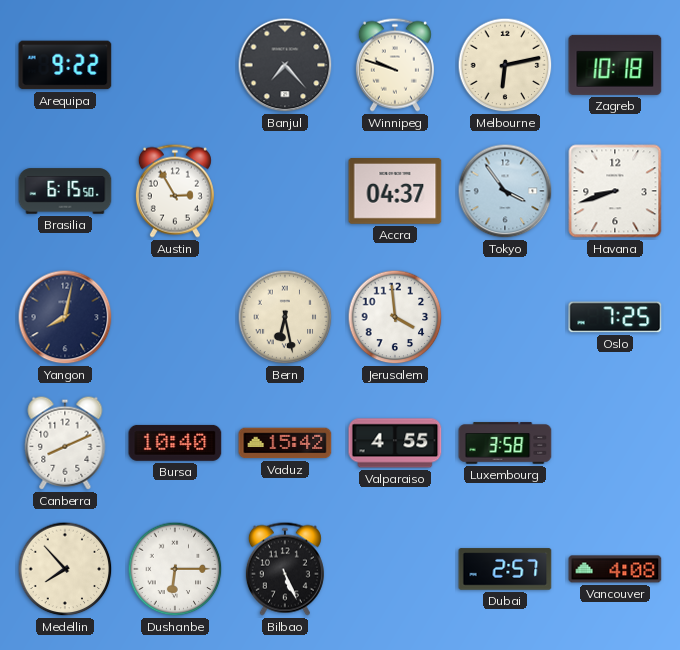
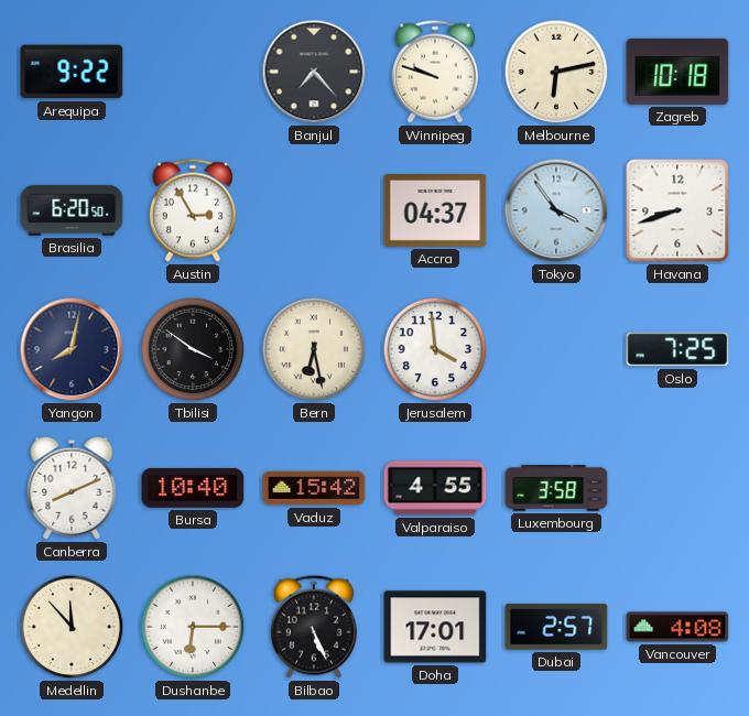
Brasilia: 6:15 -> 6:20 (72, 210)
Tbilisi: none -> 3:51 (193, 349)
Medellin: 7:53 -> 11:53 (72, 627)
Doha: none -> 17:01 (435, 627)
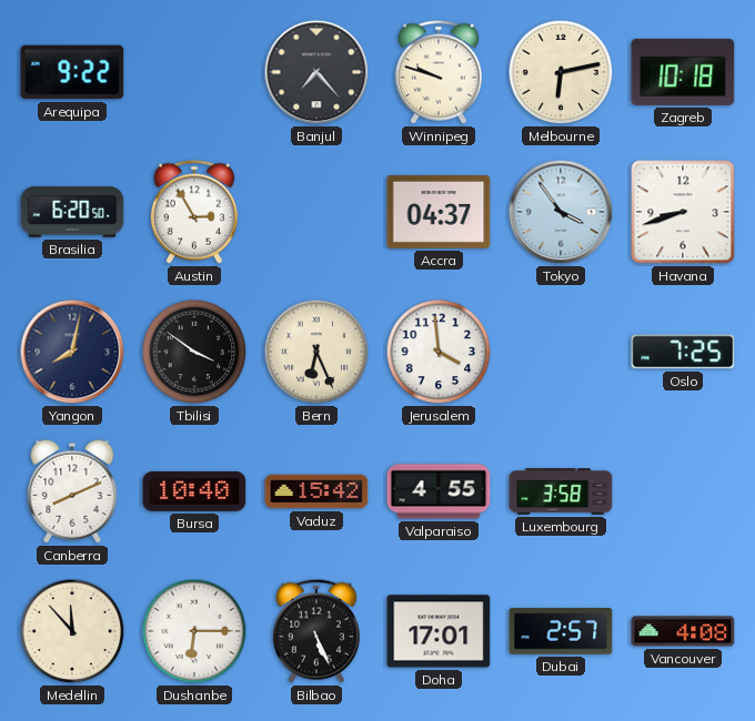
Bern: 6:28 -> 6:26 (316, 352)
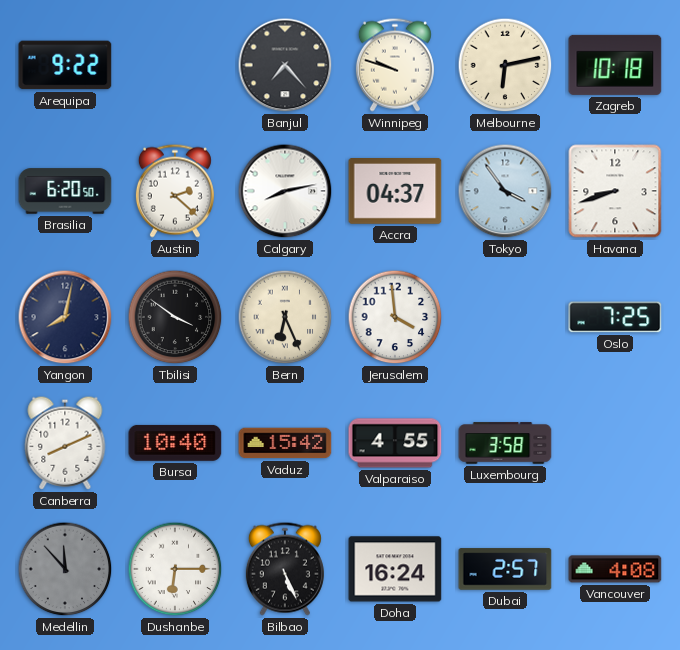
Austin: 2:55 -> 2:22 (175, 191)
Calgary: none -> 8:13 (285, 191)
Medellin dial: cream -> grey (65, 569)
Doha: 17:01 -> 16:24 (395, 569)
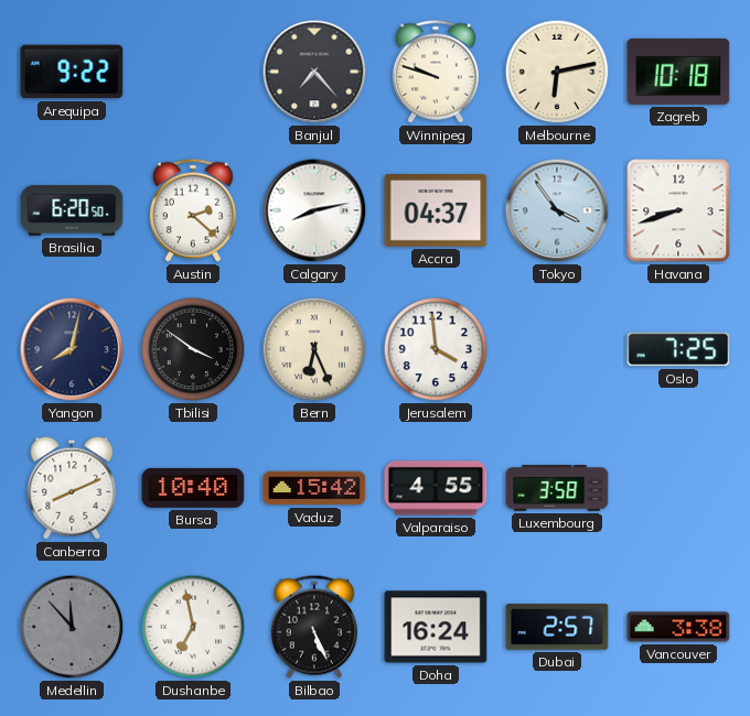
Dushanbe: 6:15 -> 6:58 (193, 627)
Vancouver: 4:08 -> 3:38 (678, 627)
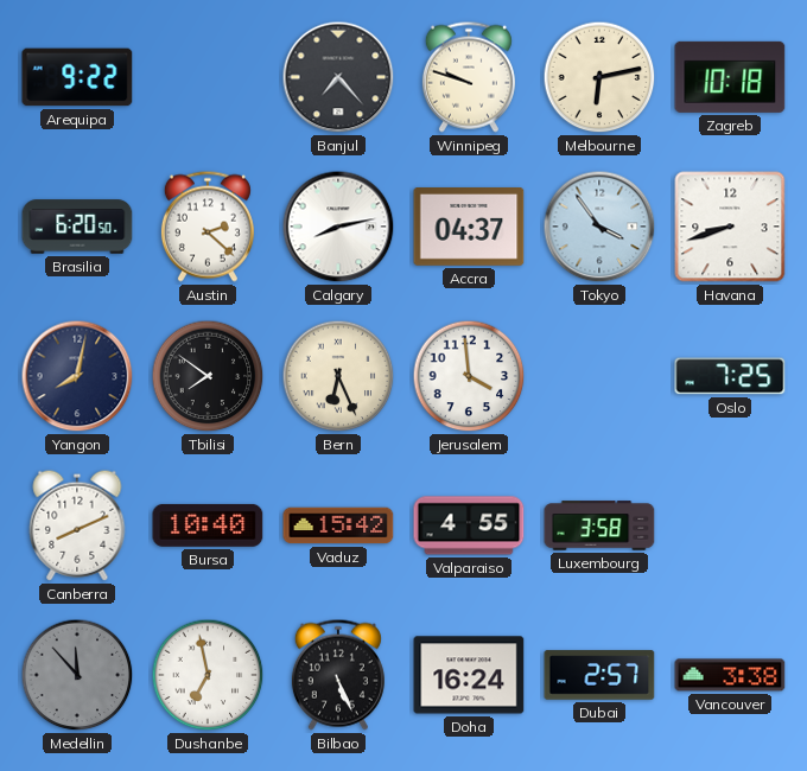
Tbilisi: 3:51 -> 7:51 (208, 376)
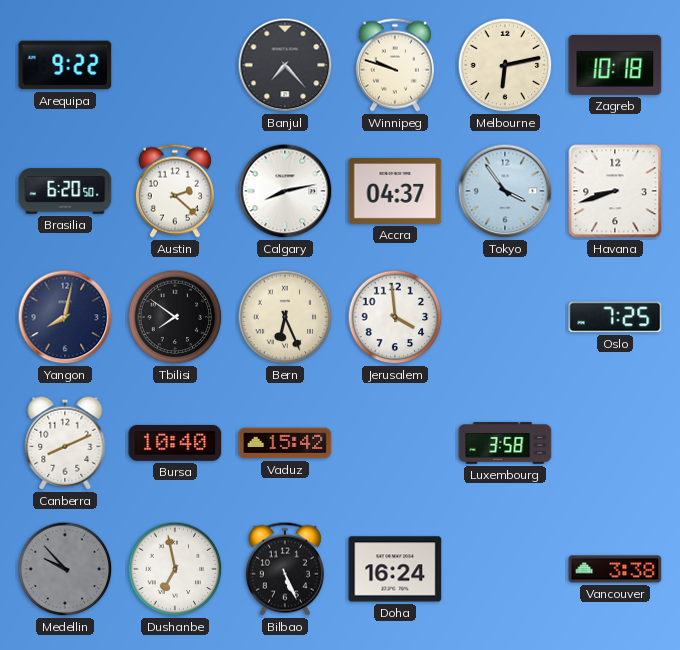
Valparaiso: 4:55 -> none (469, 525)
Medellin: 11:53 -> 9:53 (65, 569)
Dubai: 2:57 -> none (599, 675)
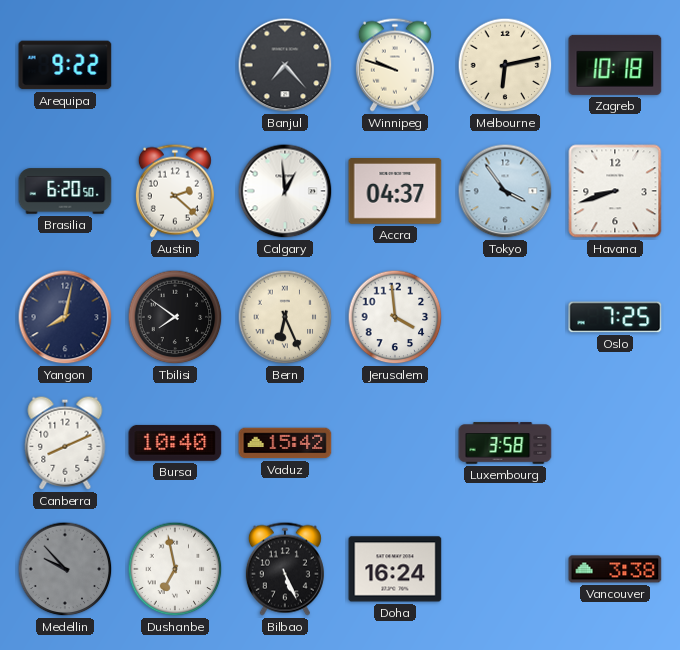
Calgary: 8:13 -> 12:59 (285, 191)
